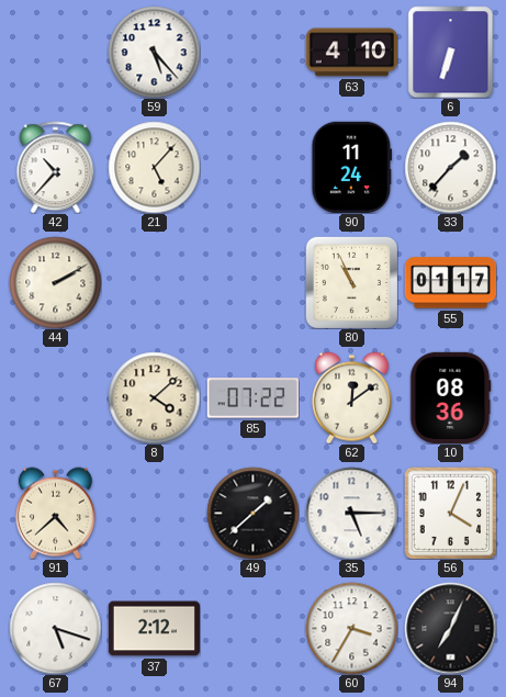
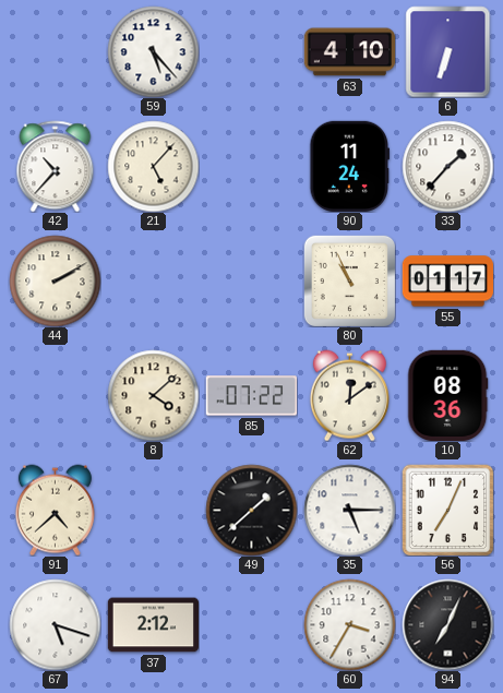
56: 4:04 -> 7:04 (447, 510)
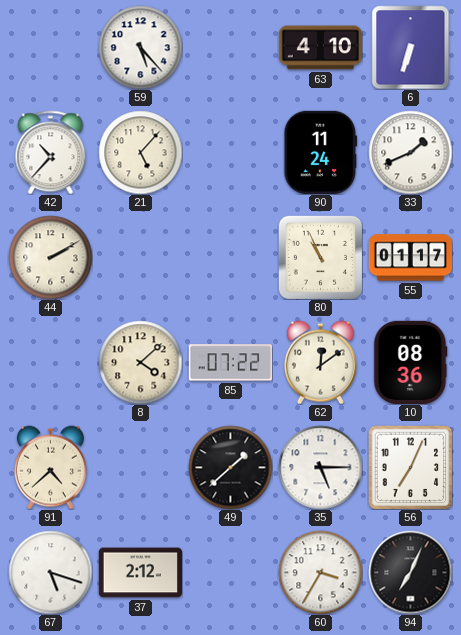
33: 1:37 -> 1:41 (410, 152)
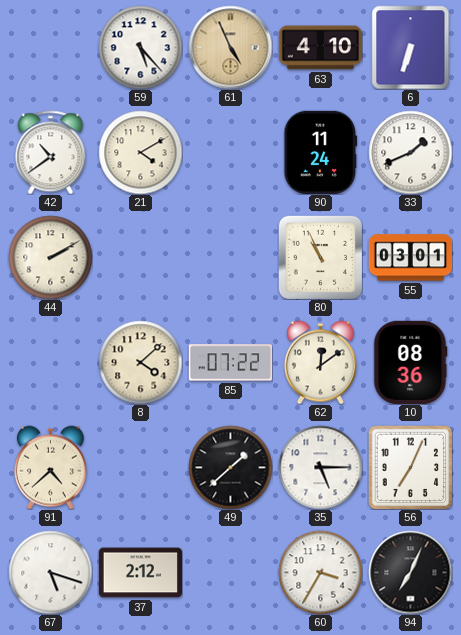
61: none -> 4:56 (230, 47)
42: 10:37 -> 10:39 (51, 152)
21: 5:07 -> 4:10 (140, 152)
55: 01:17 -> 03:01 (410, 258)
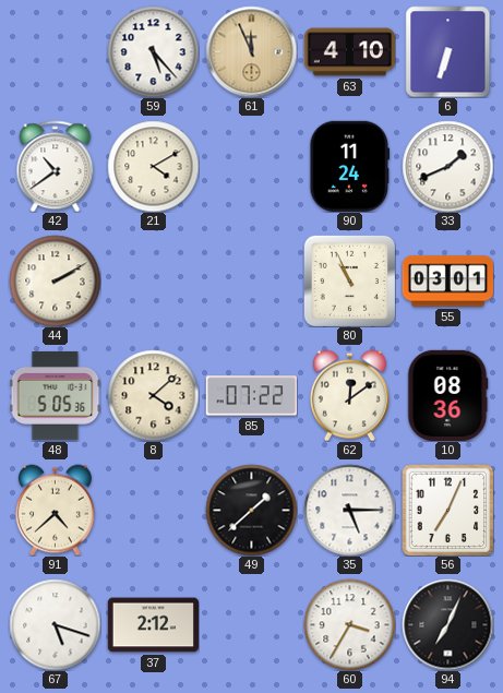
61: 4:56 -> 11:56 (251, 51)
48: none -> 5:05 (55, 395)
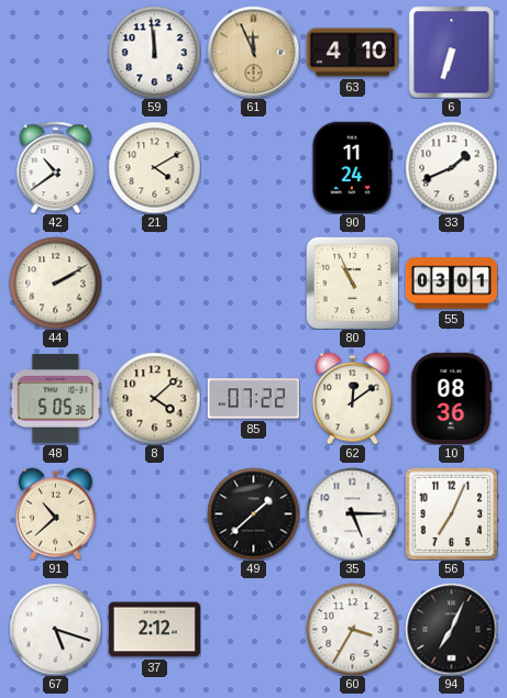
59: 5:23 -> 11:59 (154, 52)
91: 4:38 -> 10:38 (55, 513)
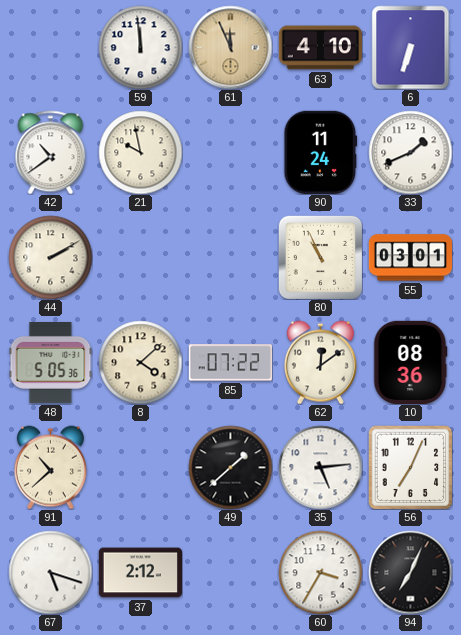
21: 4:10 -> 9:58 (140, 152)
35: 5:15 -> 5:14 (320, 467)
